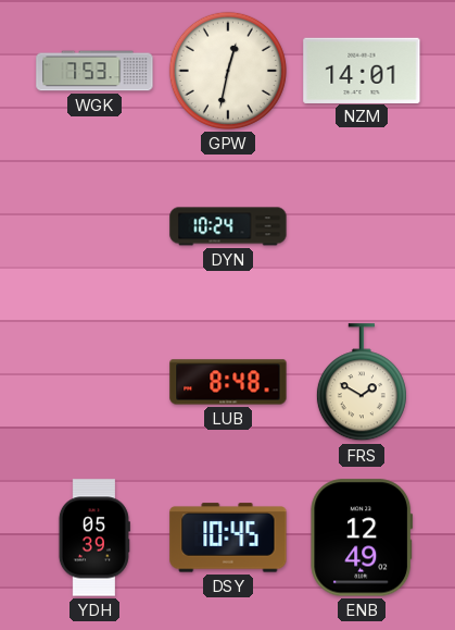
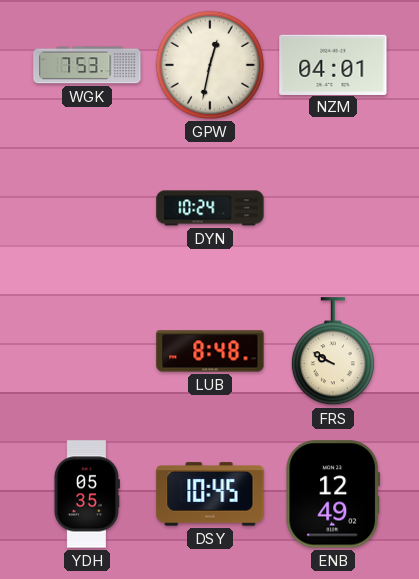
NZM: 14:01 -> 04:01 (333, 64)
FRS: 1:50 -> 9:50 (333, 352)
YDH: 05:39 -> 05:35 (87, 494)
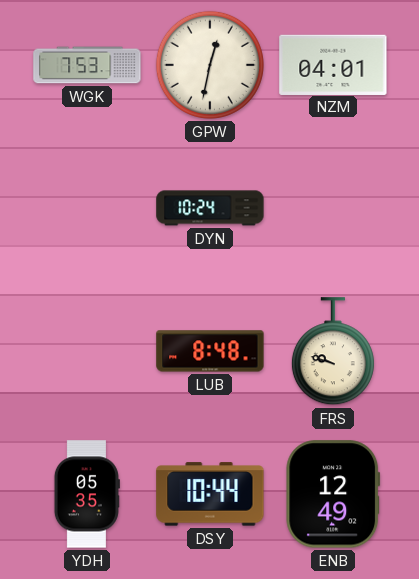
FRS: 9:50 -> 9:48 (333, 352)
DSY: 10:45 -> 10:44 (210, 494)
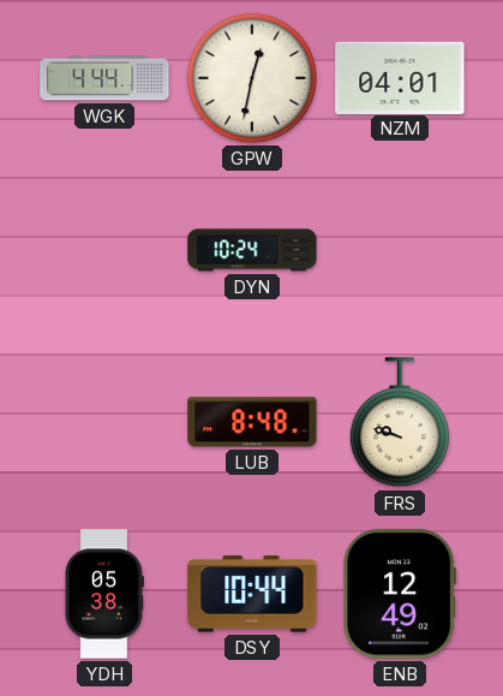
WGK: 7:53 -> 4:44 (104, 78)
YDH: 05:35 -> 05:38 (104, 594)
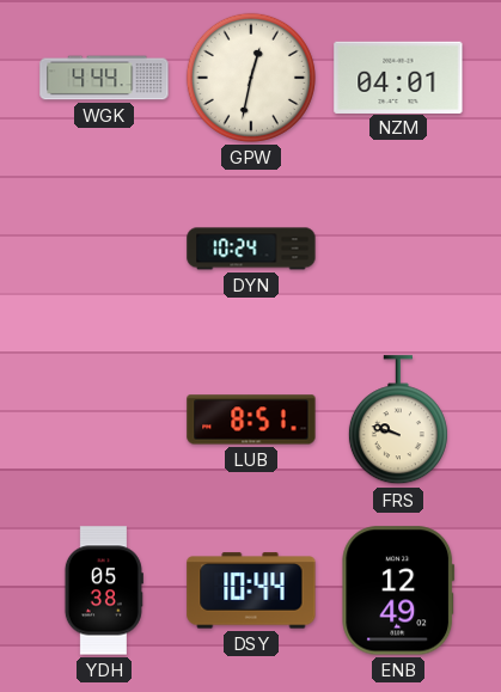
LUB: 8:48 -> 8:51 (251, 420)
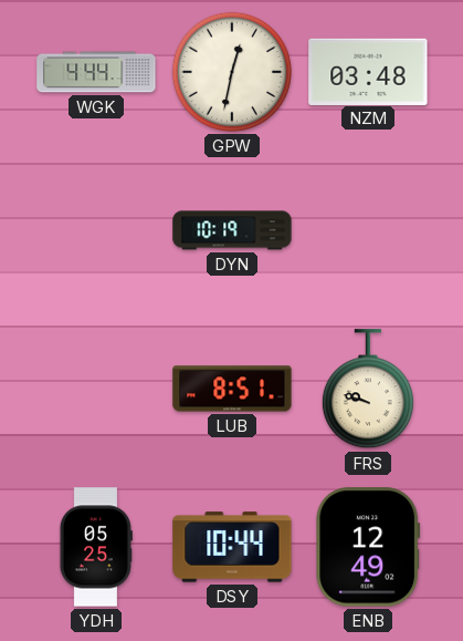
NZM: 04:01 -> 03:48 (368, 71)
DYN: 10:24 -> 10:19 (232, 230)
YDH: 05:38 -> 05:25 (96, 547)
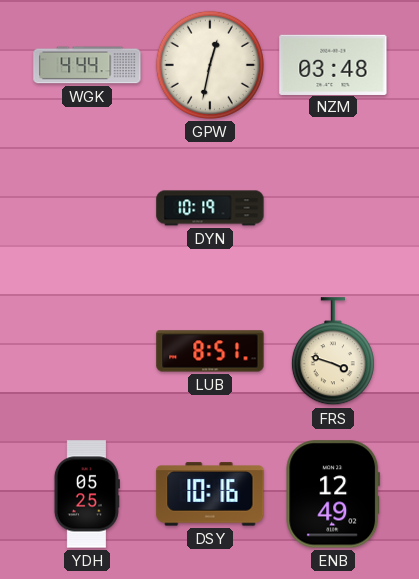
FRS: 9:48 -> 3:48 (333, 352)
DSY: 10:44 -> 10:16 (210, 494)
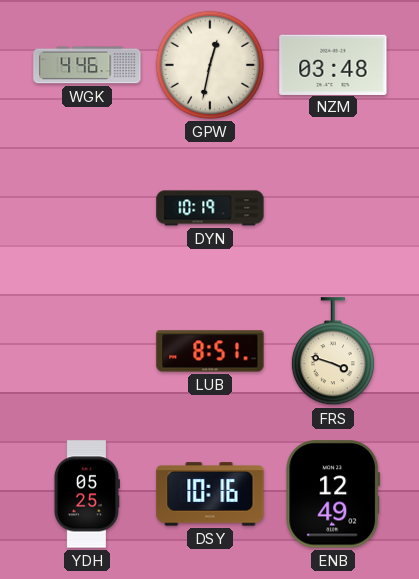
WGK: 4:44 -> 4:46 (87, 65)
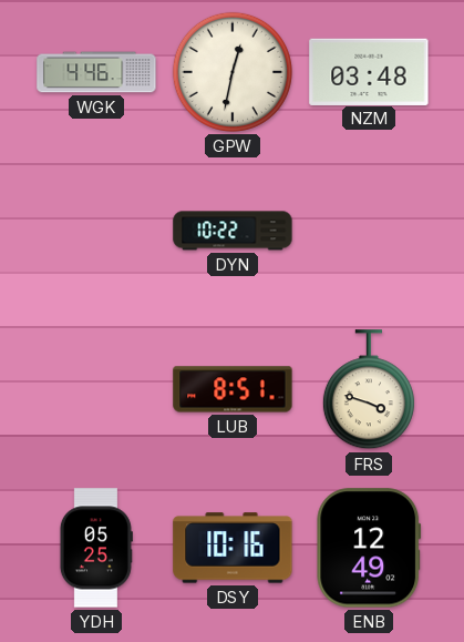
DYN: 10:19 -> 10:22 (233, 231)
